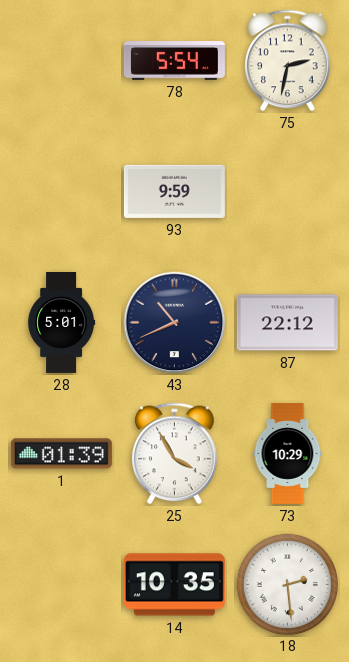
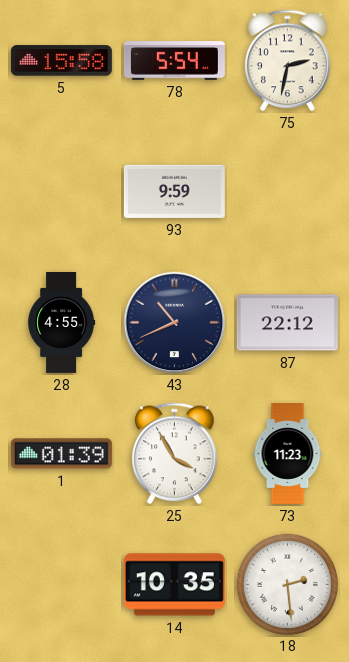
5: none -> 15:58 (61, 61)
28: 5:01 -> 4:55 (62, 322)
73: 10:29 -> 11:23 (288, 453)
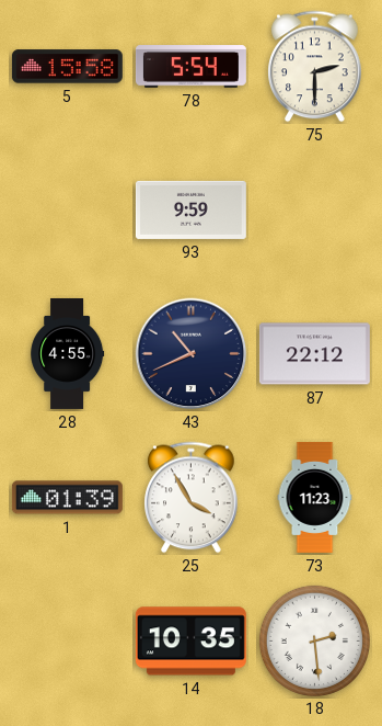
75: 2:32 -> 2:30 (315, 67)
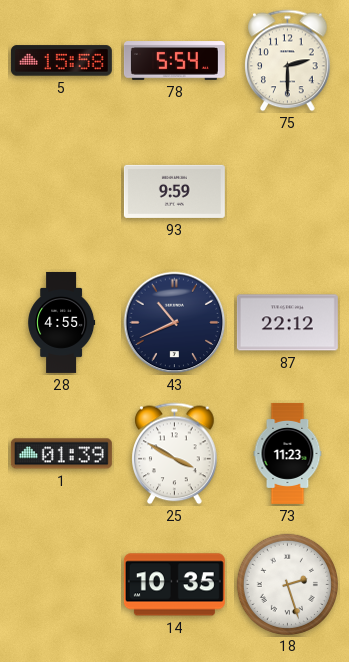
25: 3:55 -> 3:50 (175, 454)
18: 2:29 -> 2:27 (287, 584)
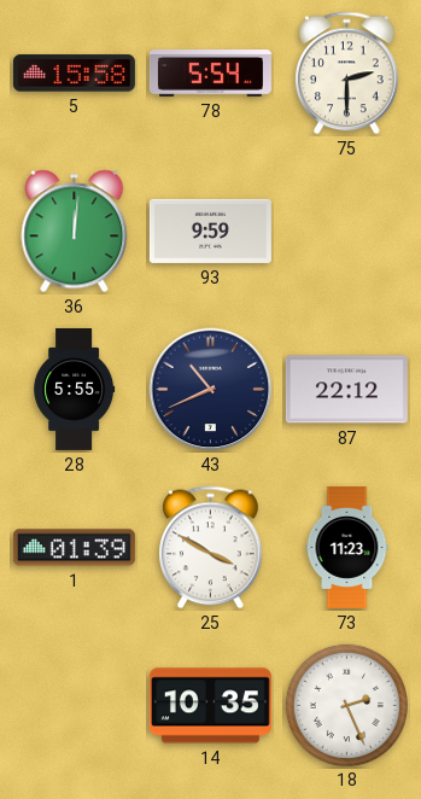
36: none -> 12:01 (75, 232)
28: 4:55 -> 5:55 (75, 389)
18: 2:27 -> 2:26 (346, 705)
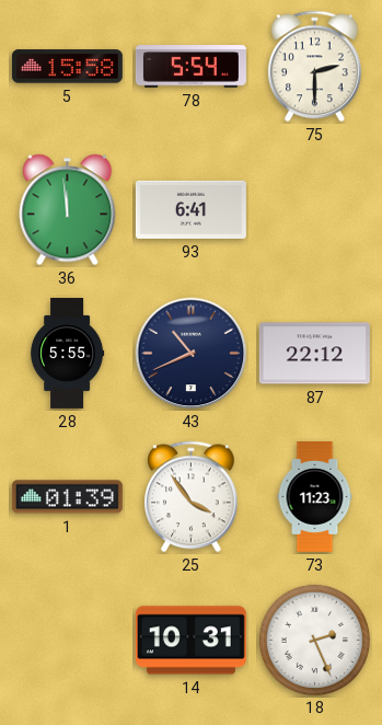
36: 12:01 -> 11:59 (68, 210)
93: 9:59 -> 6:41 (190, 209)
25: 3:50 -> 3:54 (192, 497)
14: 10:35 -> 10:31 (190, 641)
